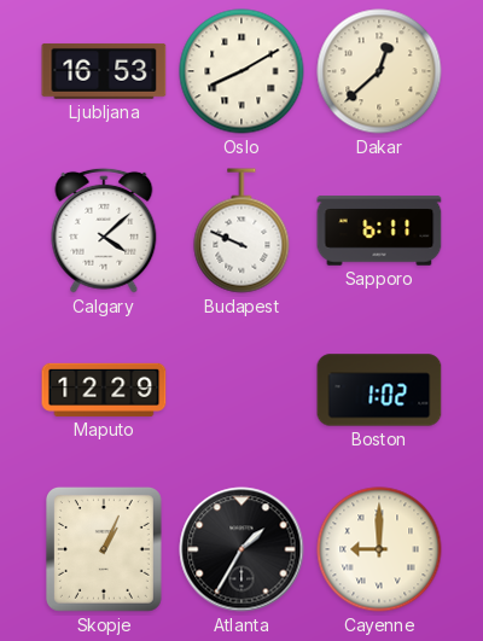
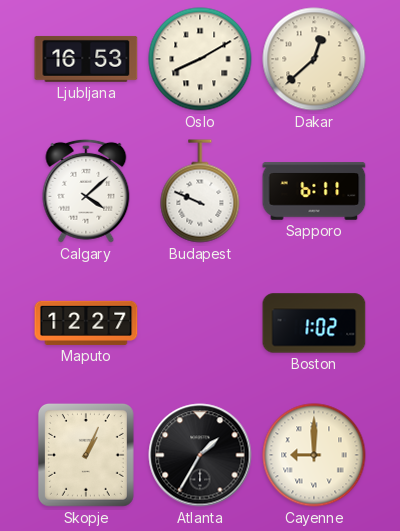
Maputo: 12:29 -> 12:27 (86, 323)
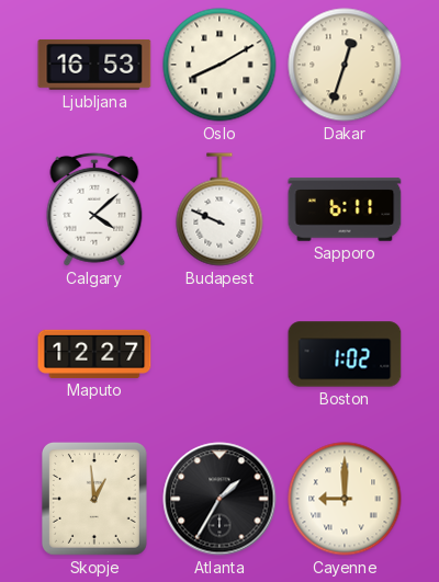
Dakar: 12:38 -> 12:33 (345, 65)
Skopje: 1:04 -> 12:59 (94, 499)
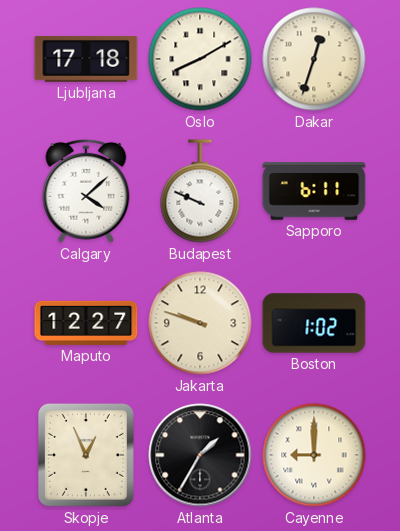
Ljubljana: 16:53 -> 17:18 (86, 59)
Jakarta: none -> 9:48 (200, 323)
Skopje: 12:59 -> 12:56 (86, 455)
